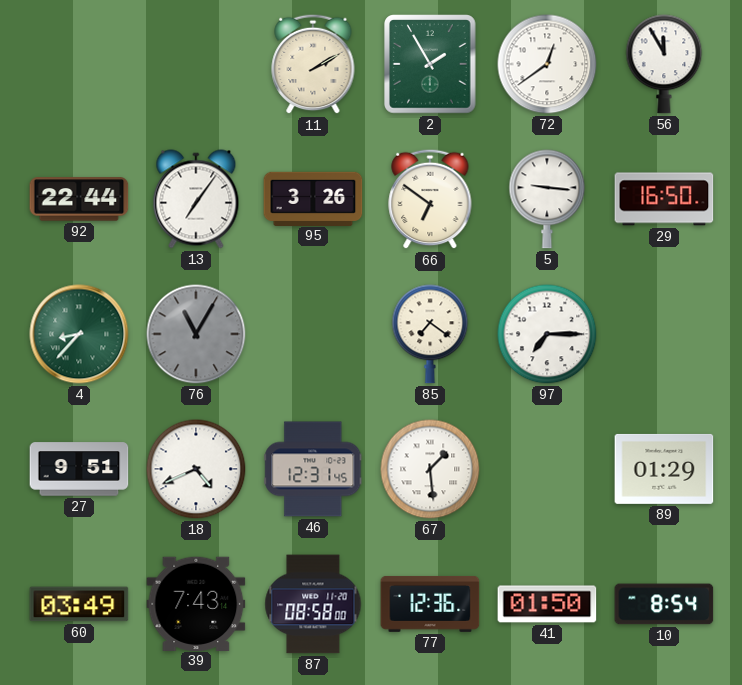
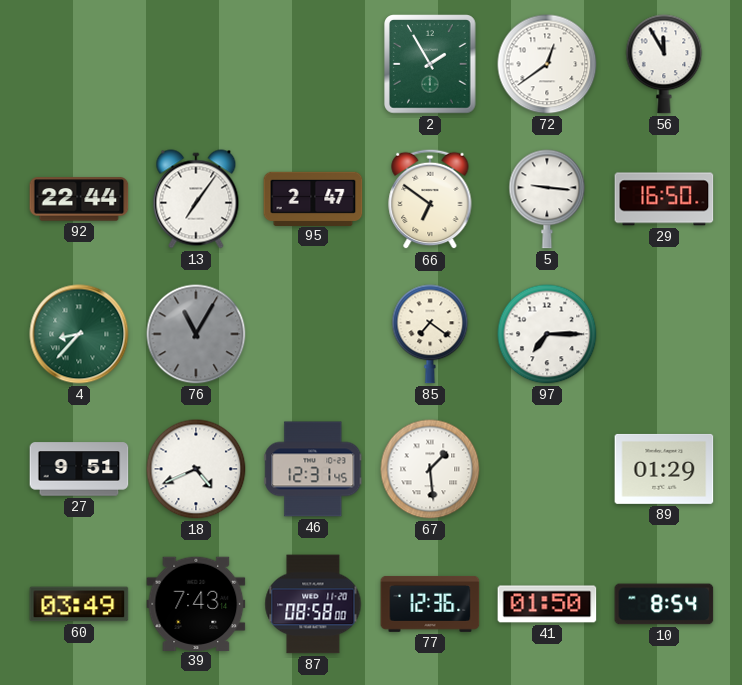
11: 2:10 -> none (313, 64)
95: 3:26 -> 2:47 (313, 198)
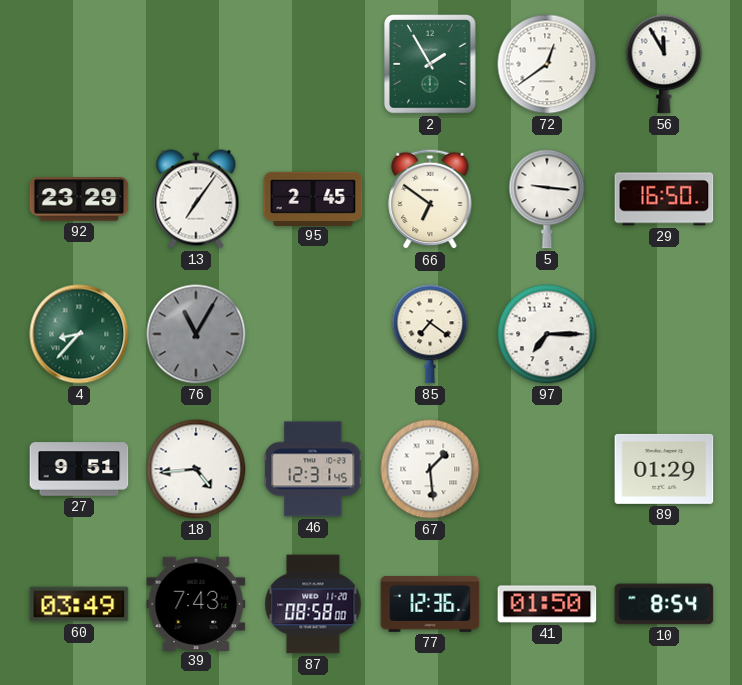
92: 22:44 -> 23:29 (79, 199)
95: 2:47 -> 2:45 (313, 198)
18: 4:41 -> 4:44 (196, 469)
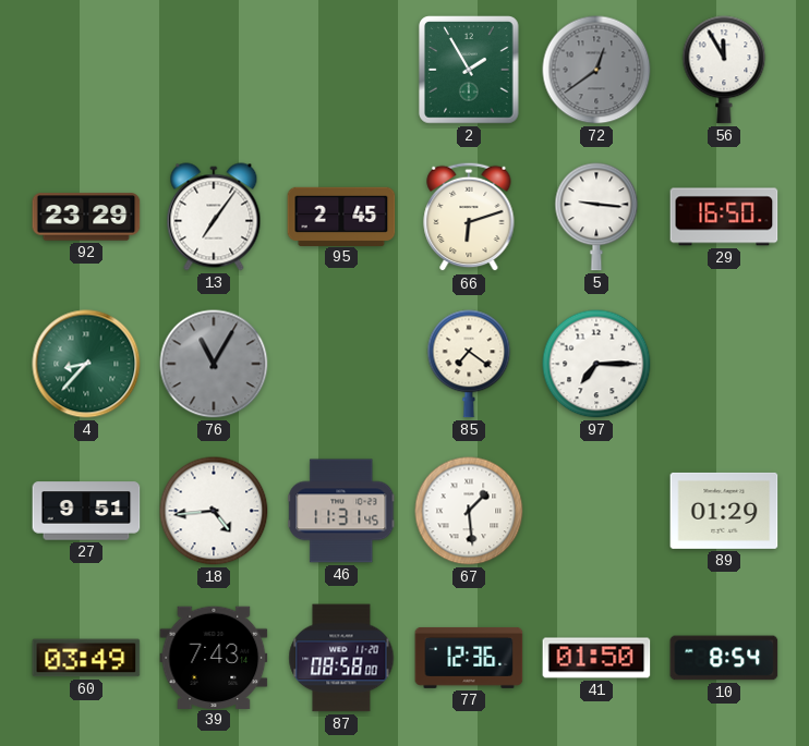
72 dial: white -> grey (596, 70)
66: 6:51 -> 6:12 (469, 217)
46: 12:31 -> 11:31 (341, 511)
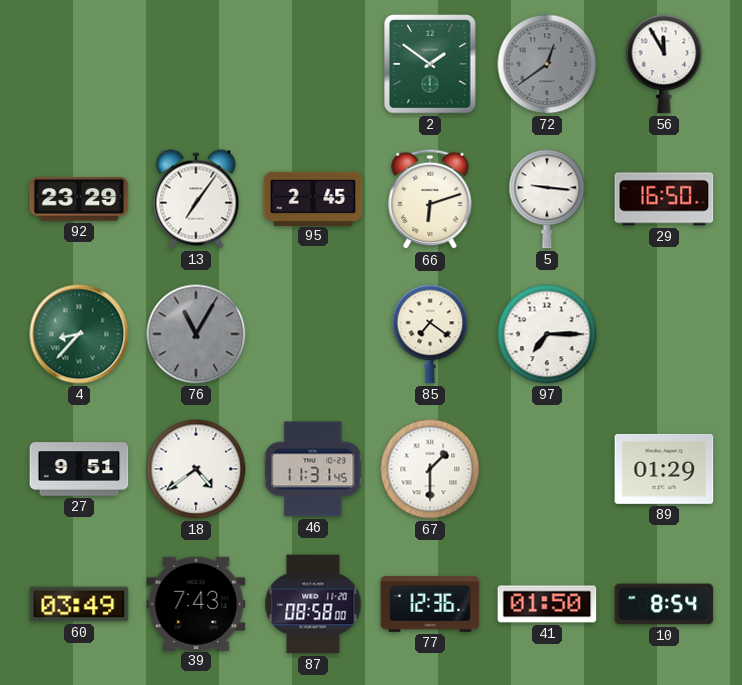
2: 1:55 -> 1:51 (431, 64)
18: 4:44 -> 4:39 (196, 469)
67: 1:29 -> 1:30 (430, 469)
